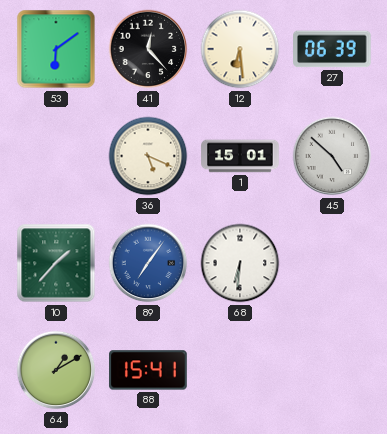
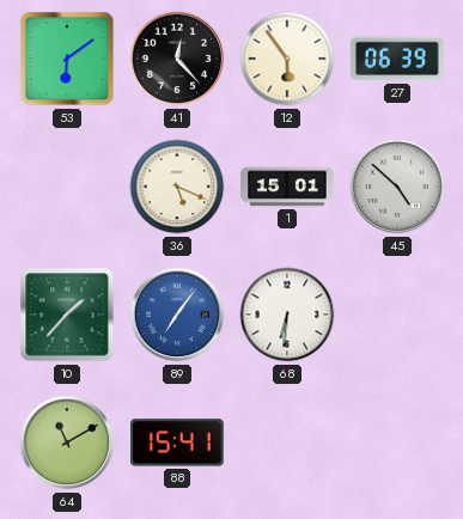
12: 6:29 -> 5:54 (287, 59)
64: 1:10 -> 11:10 (67, 442)
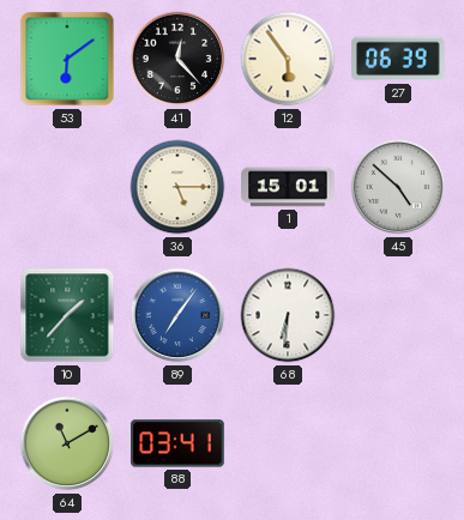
36: 5:19 -> 5:15 (177, 187)
88: 15:41 -> 03:41 (177, 443)
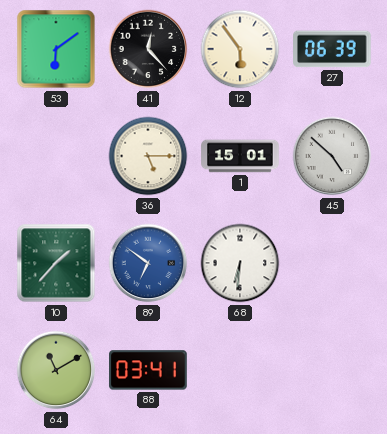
89: 7:06 -> 6:51 (148, 263)
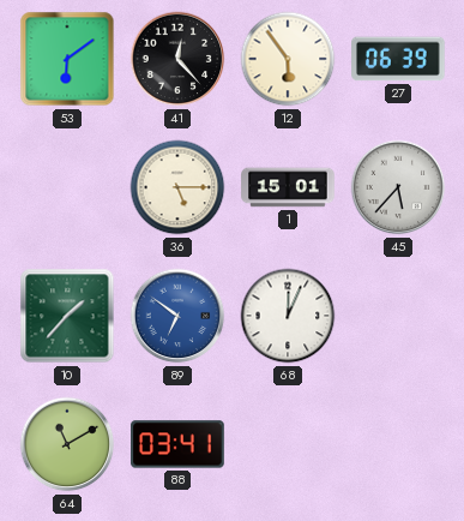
45: 4:52 -> 5:37 (398, 187)
68: 6:31 -> 12:04 (288, 316)
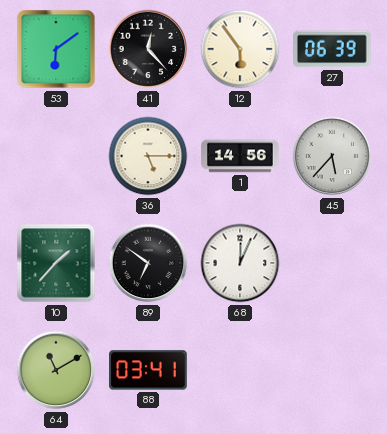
1: 15:01 -> 14:56 (240, 156)
89 dial: blue -> black (148, 263)
